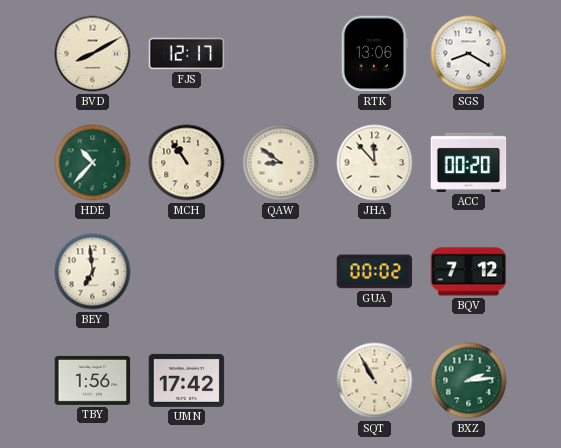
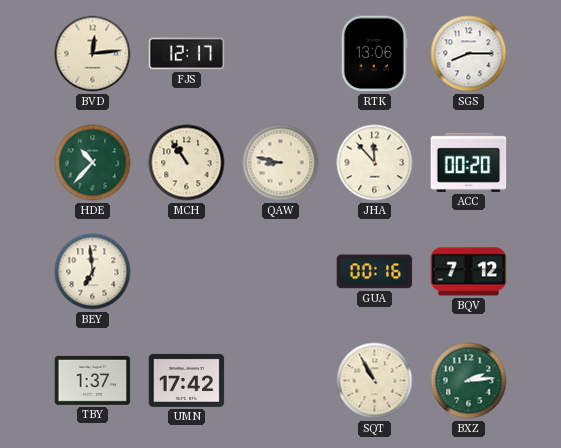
BVD: 8:10 -> 12:14 (93, 54)
SGS: 8:20 -> 8:15 (469, 54)
QAW: 8:51 -> 8:47 (281, 163)
GUA: 00:02 -> 00:16 (375, 272)
TBY: 1:56 -> 1:37 (93, 380)
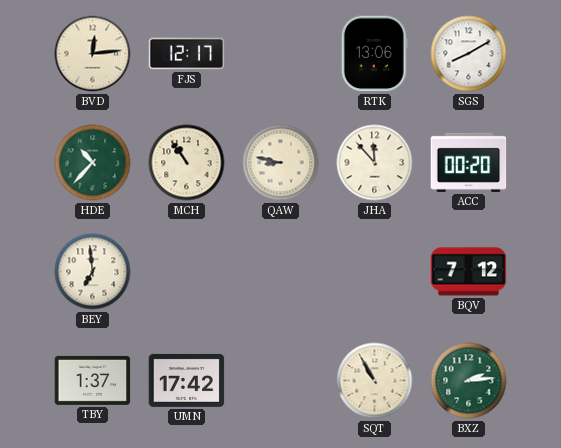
SGS: 8:15 -> 8:10 (469, 54)
GUA: 00:16 -> none (375, 272)
